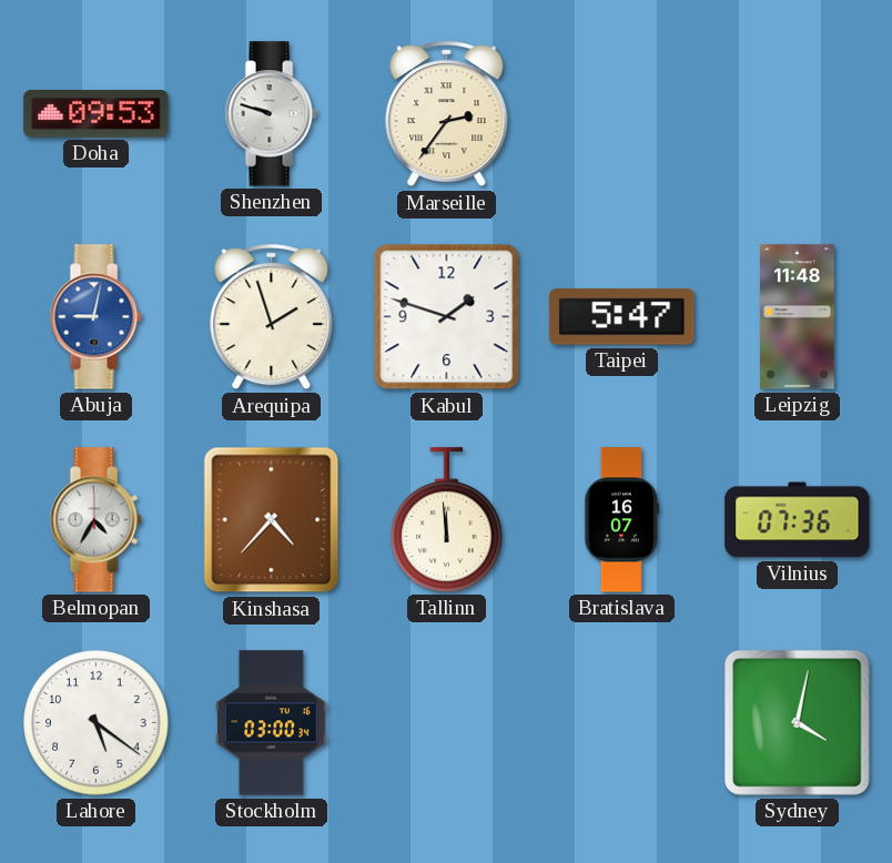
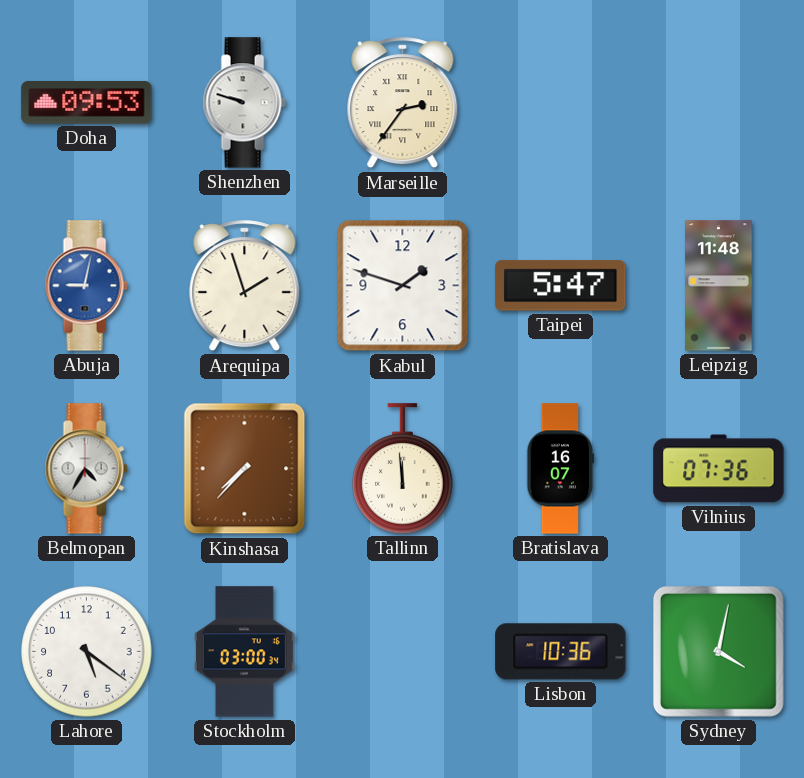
Kinshasa: 4:37 -> 7:37 (245, 469)
Lisbon: none -> 10:36 (561, 652)
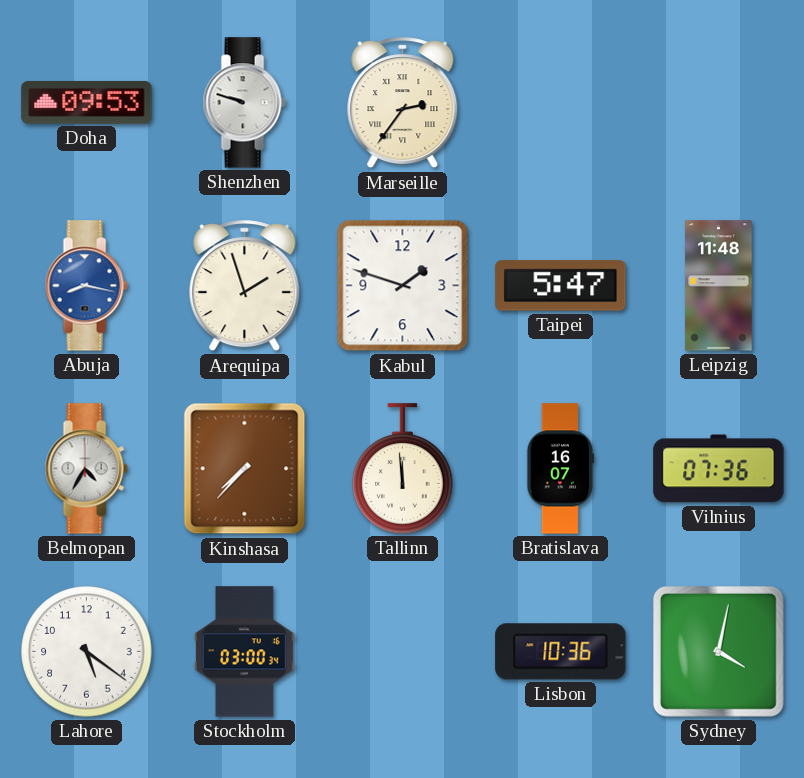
Abuja: 9:02 -> 8:17 (86, 286)
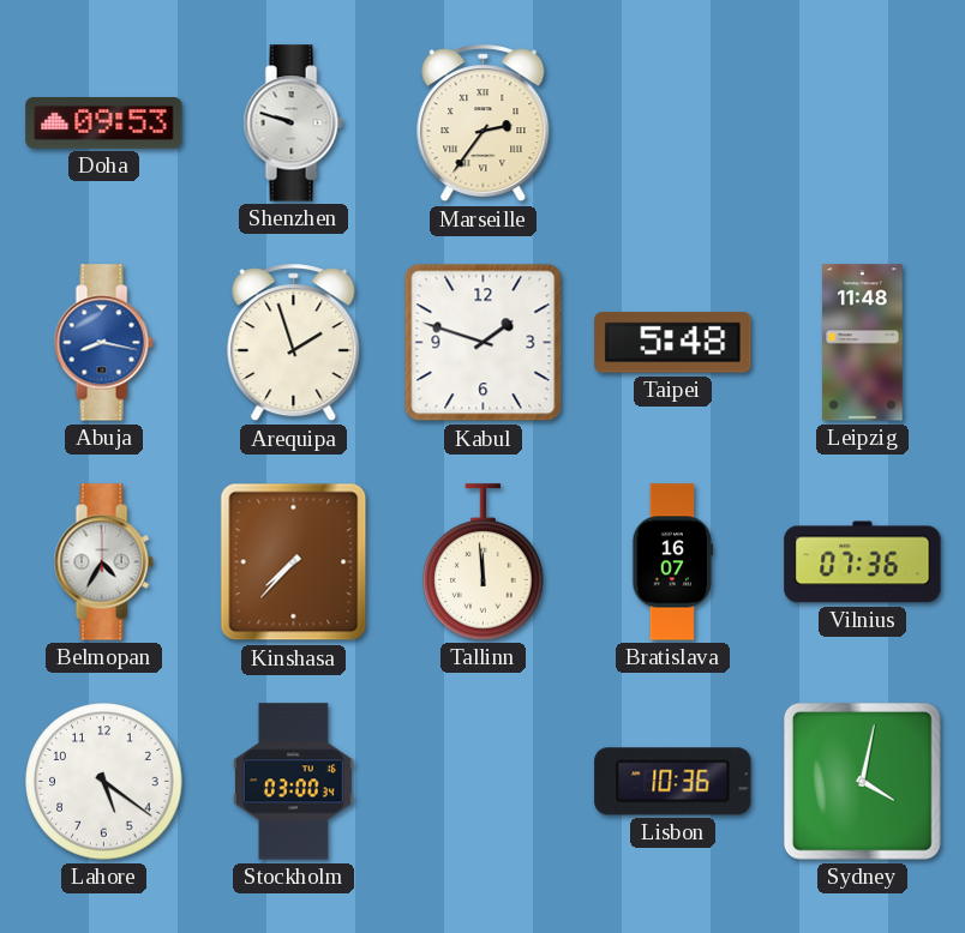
Taipei: 5:47 -> 5:48 (673, 343)
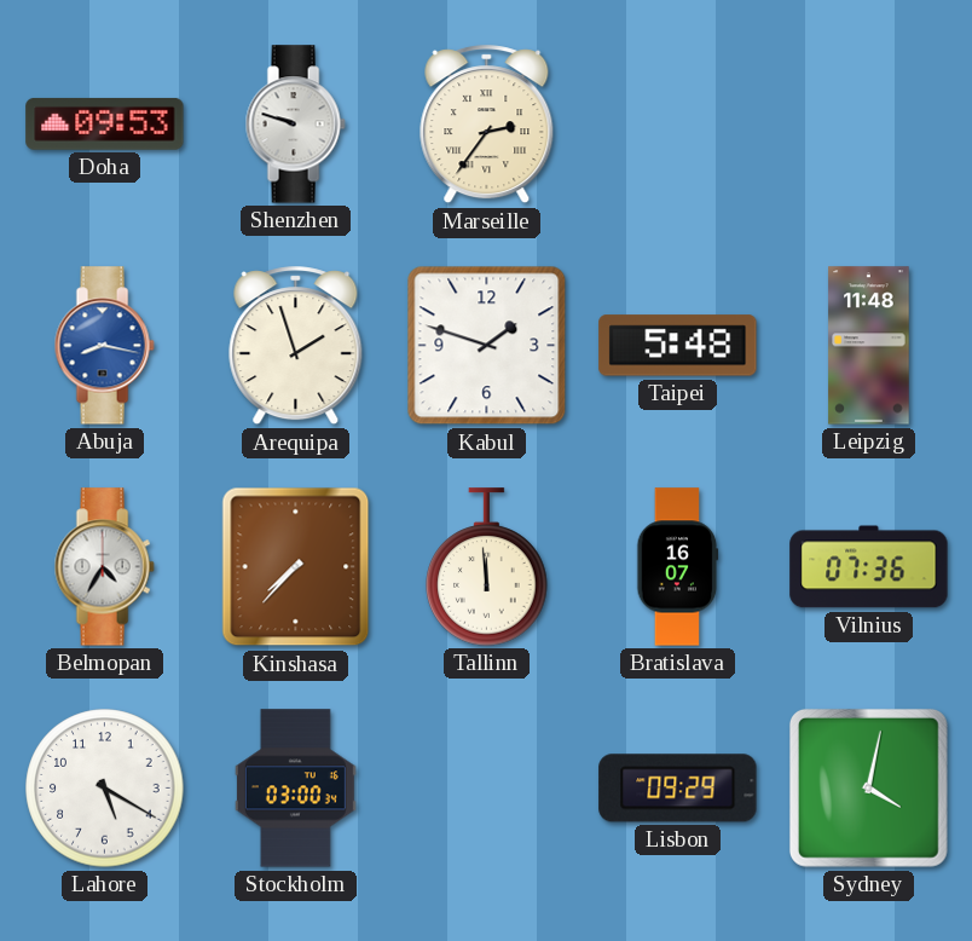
Lahore: 5:21 -> 5:20 (105, 789)
Lisbon: 10:36 -> 09:29 (678, 789)
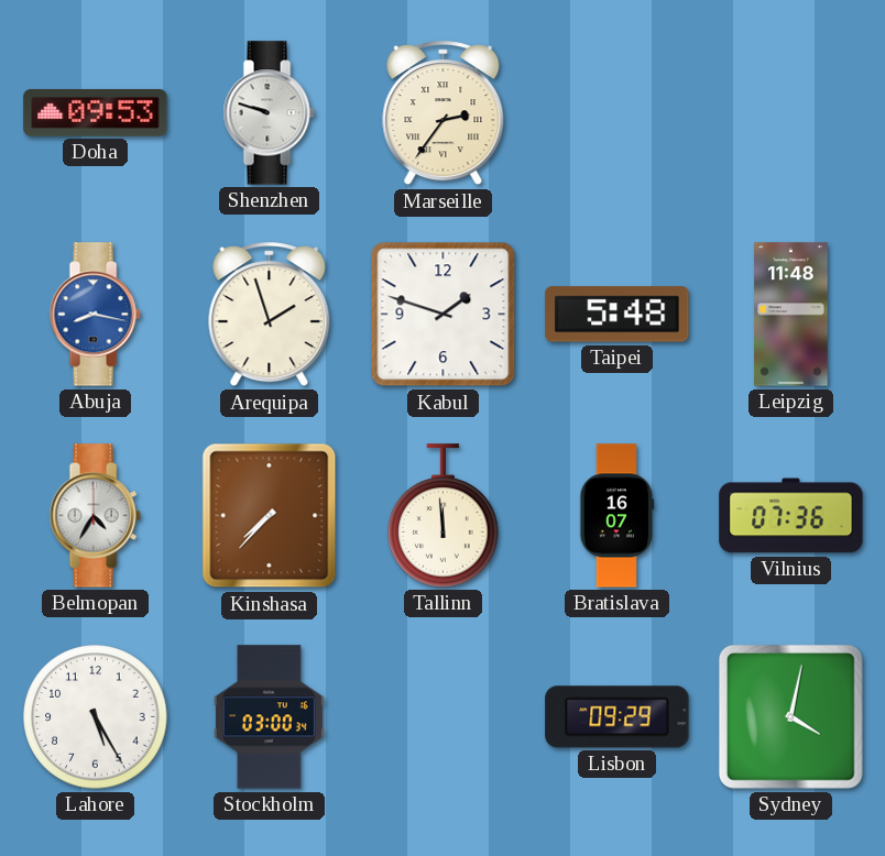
Lahore: 5:20 -> 5:25 (96, 717)
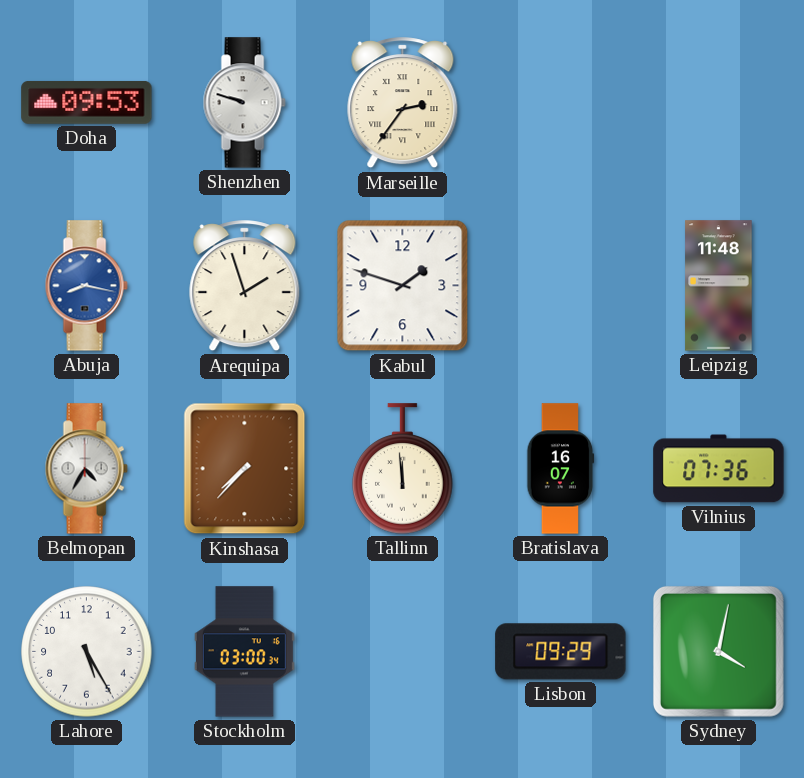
Taipei: 5:48 -> none (618, 315)
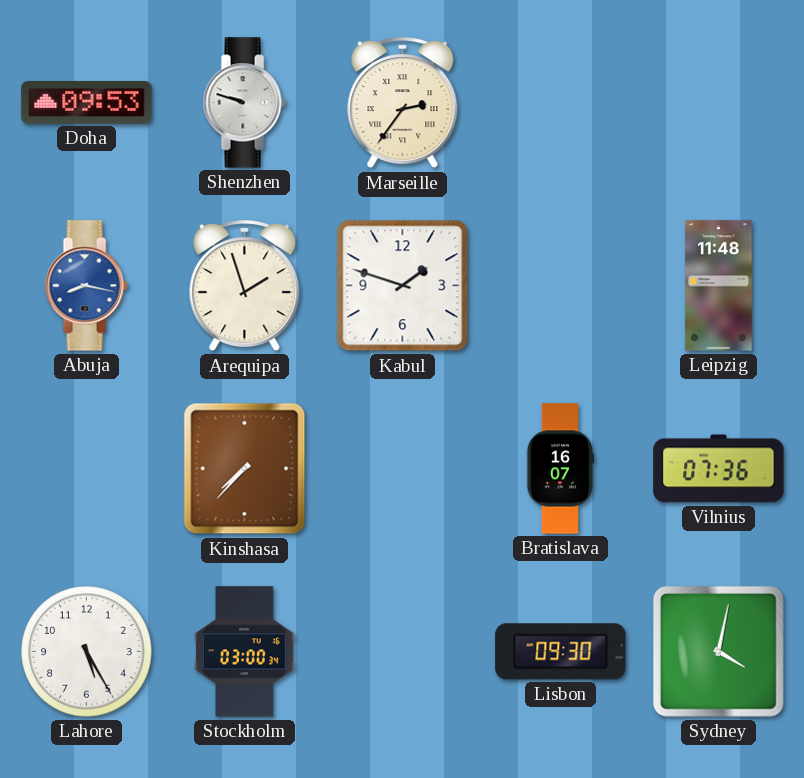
Belmopan: 4:35 -> none (86, 469)
Tallinn: 11:59 -> none (403, 469)
Lisbon: 09:29 -> 09:30 (561, 652)
